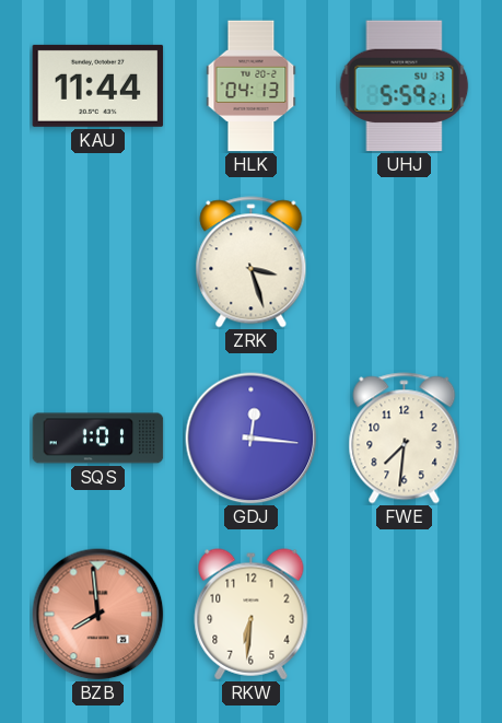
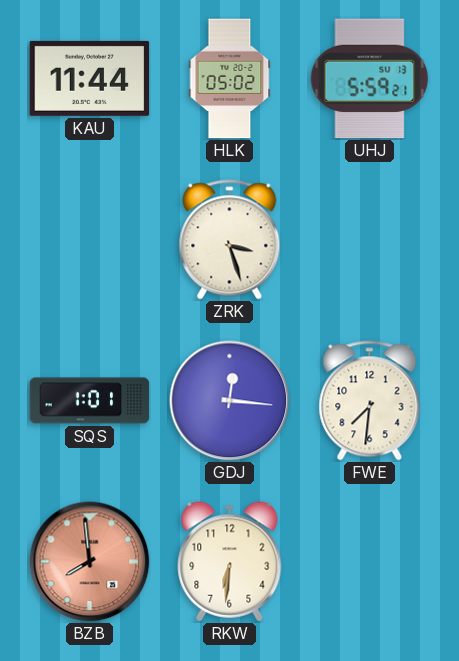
HLK: 04:13 -> 05:02 (230, 79)
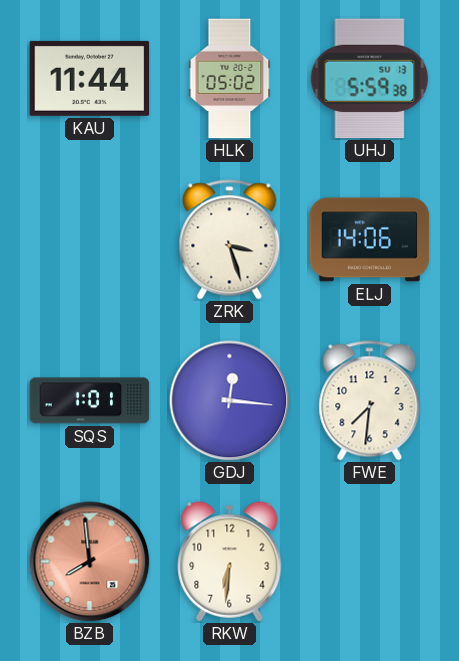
UHJ: 5:59:21 -> 5:59:38 (370, 79)
ELJ: none -> 14:06 (370, 240)
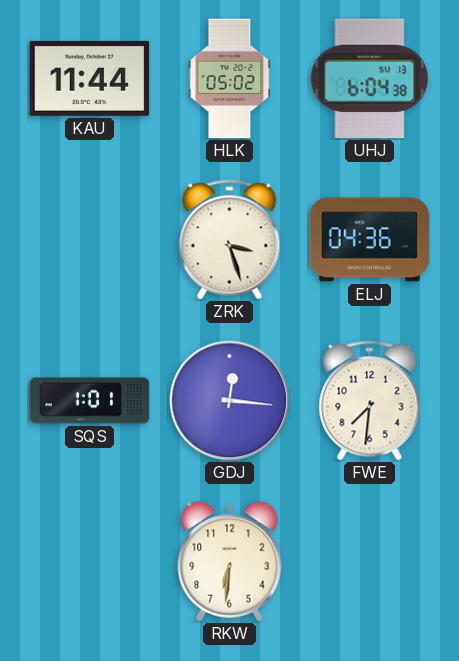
UHJ: 5:59 -> 6:04 (370, 79)
ELJ: 14:06 -> 04:36 (370, 240)
BZB: 7:59 -> none (90, 562)
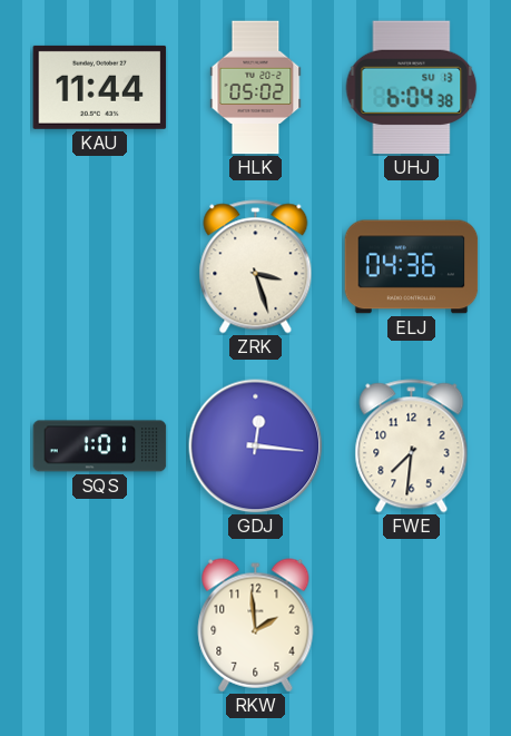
RKW: 6:31 -> 1:59 (256, 626)
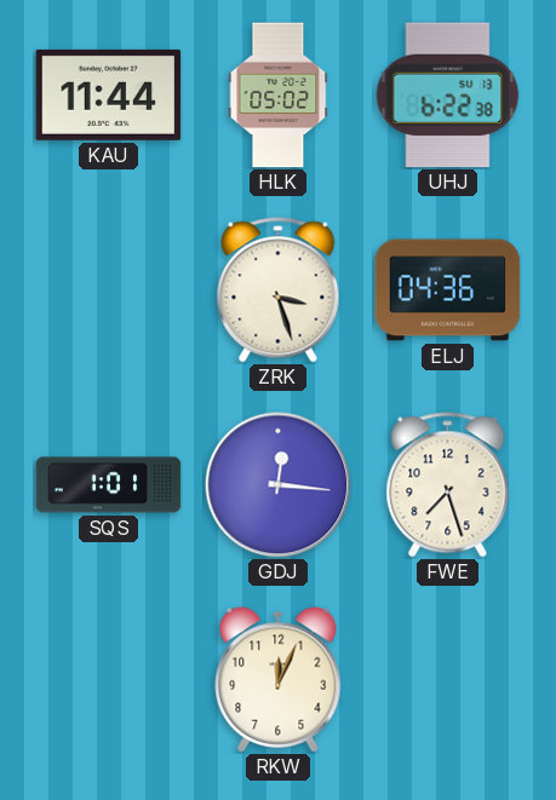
UHJ: 6:04 -> 6:22 (448, 96)
FWE: 7:31 -> 7:27 (448, 485)
RKW: 1:59 -> 12:04 (279, 680)
